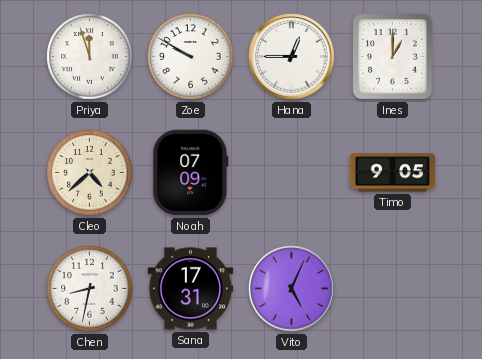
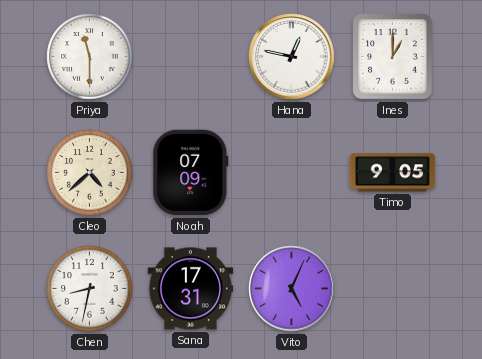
Priya: 11:57 -> 11:30 (90, 57)
Zoe: 9:50 -> none (191, 57)
Hana: 12:45 -> 12:47 (292, 57)
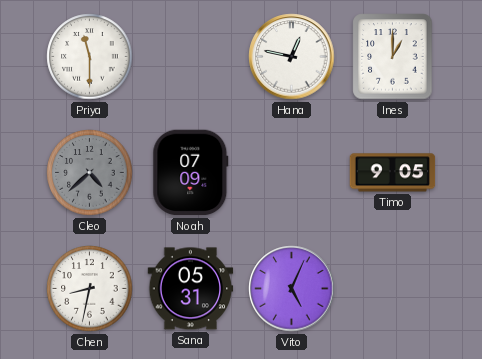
Cleo dial: cream -> grey (90, 173)
Sana: 17:31 -> 05:31 (191, 289)
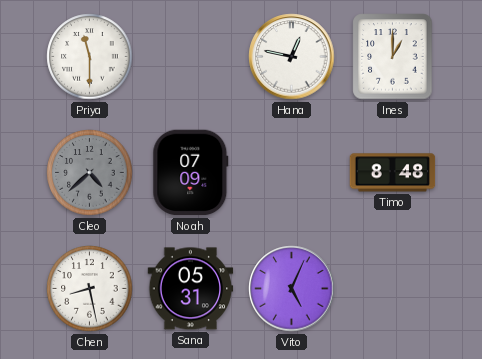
Timo: 9:05 -> 8:48 (393, 173)
Chen: 8:32 -> 8:28 (90, 289)
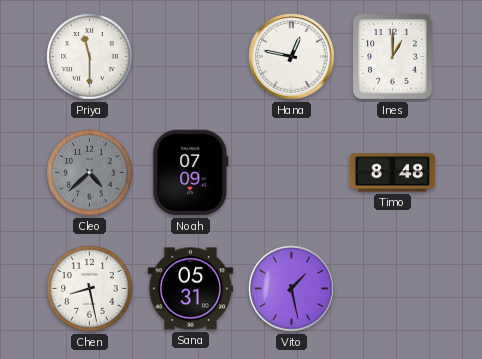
Vito: 5:04 -> 1:28 (292, 289)
